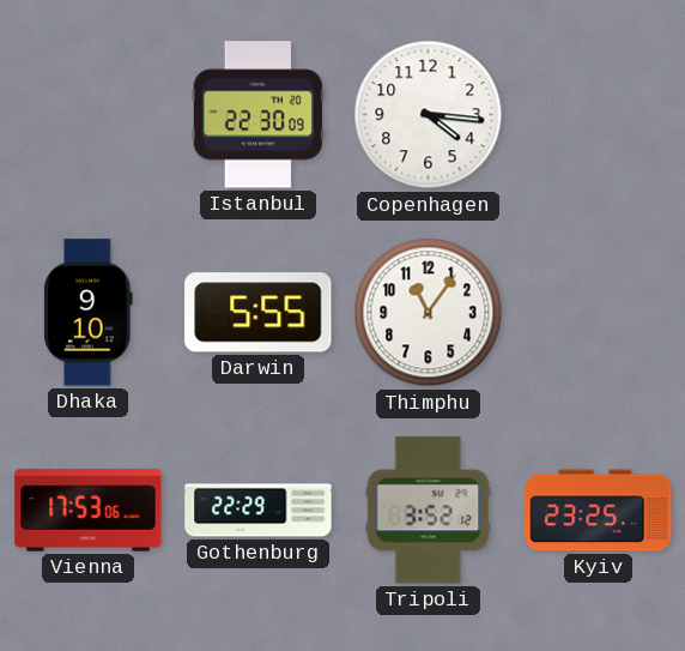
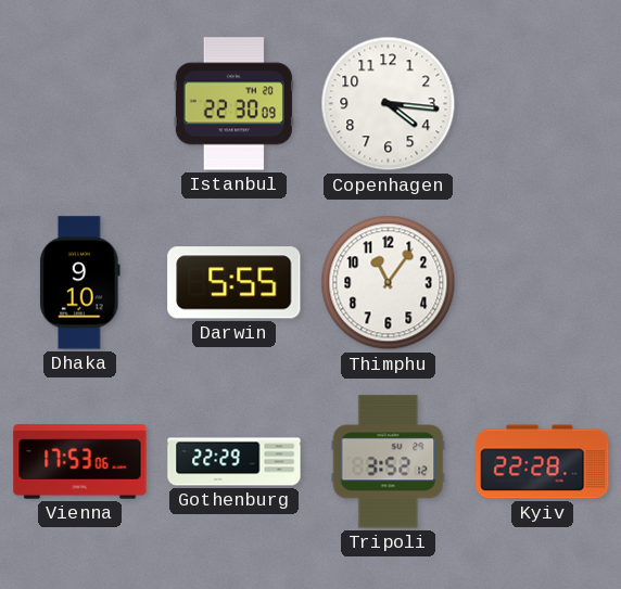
Kyiv: 23:25 -> 22:28 (543, 462)
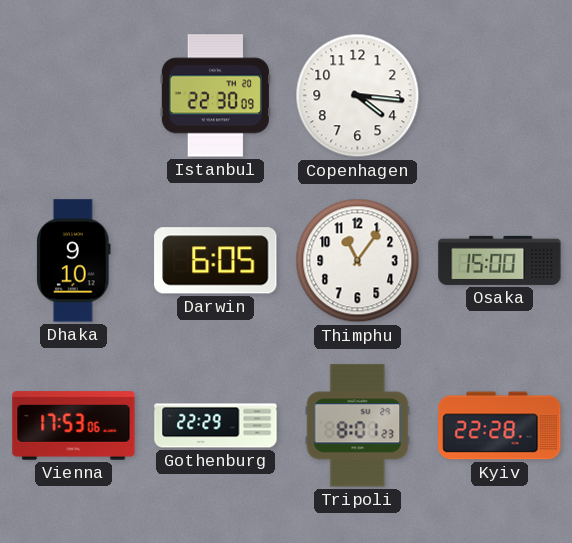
Darwin: 5:55 -> 6:05 (216, 261)
Osaka: none -> 15:00 (500, 260)
Tripoli: 3:52 -> 8:01 (358, 426)
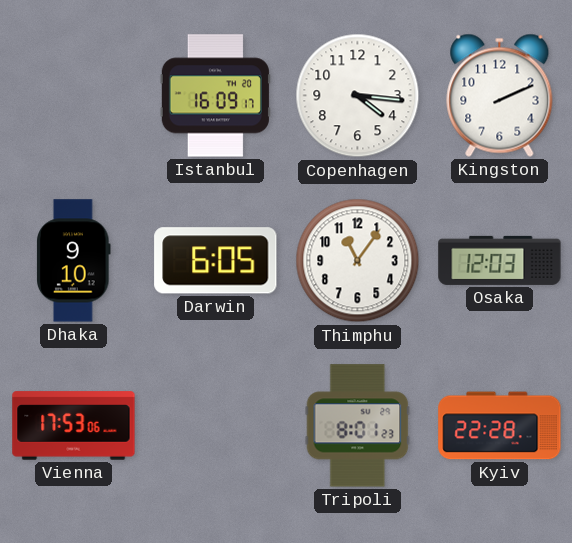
Istanbul: 22:30 -> 16:09 (215, 96)
Kingston: none -> 2:11 (500, 95)
Osaka: 15:00 -> 12:03 (500, 260)
Gothenburg: 22:29 -> none (216, 426)
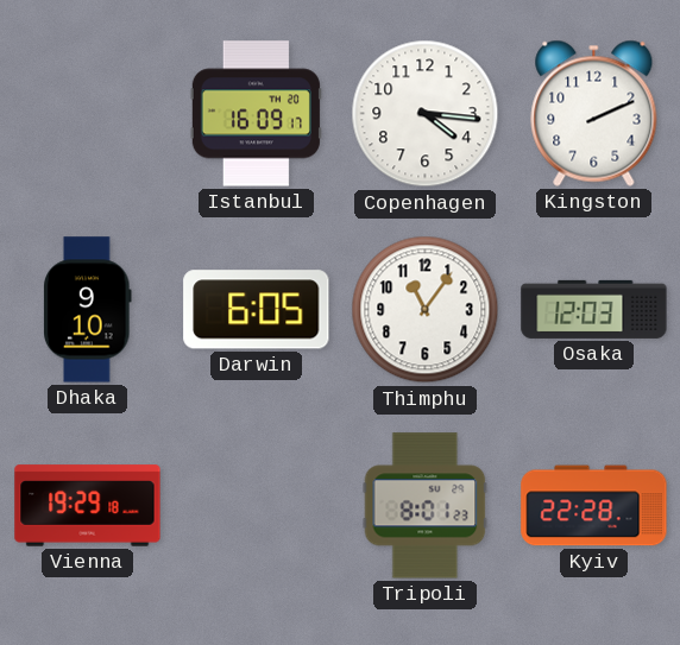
Vienna: 17:53 -> 19:29 (88, 506)
